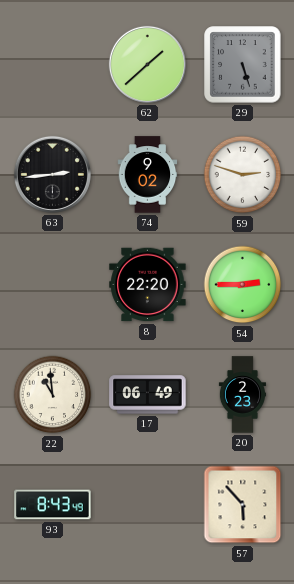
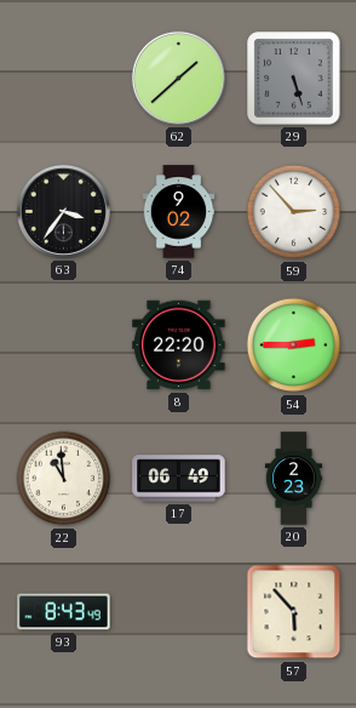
63: 2:44 -> 3:36 (63, 211)
59: 2:48 -> 2:53 (294, 212)
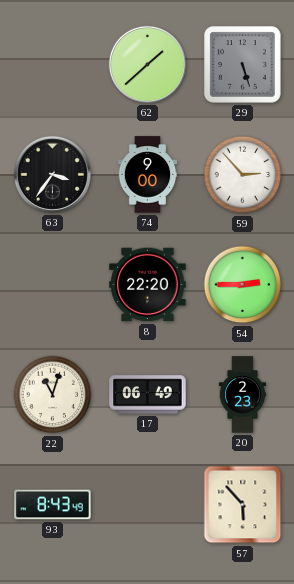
74: 9:02 -> 9:00 (148, 175)
22: 10:59 -> 11:03 (53, 395)
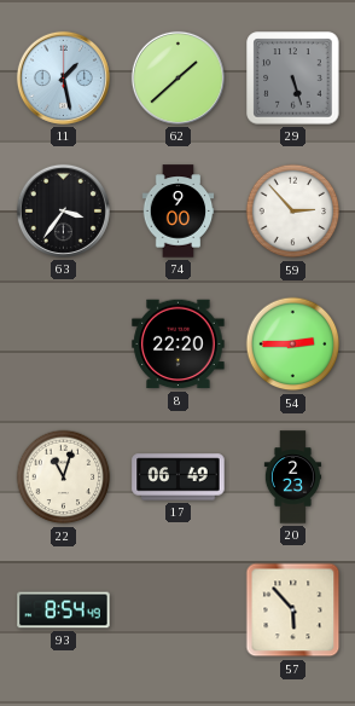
11: none -> 1:28 (63, 77)
93: 8:43 -> 8:54 (64, 610)
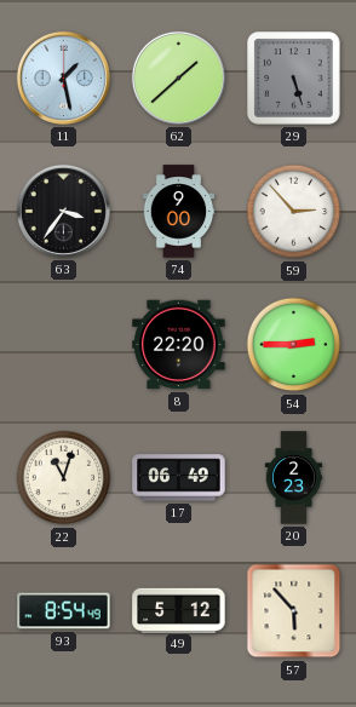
49: none -> 5:12 (179, 610)
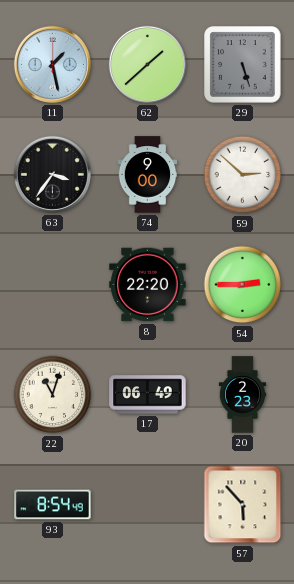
59: 2:53 -> 2:52 (243, 175)
49: 5:12 -> none (179, 610)
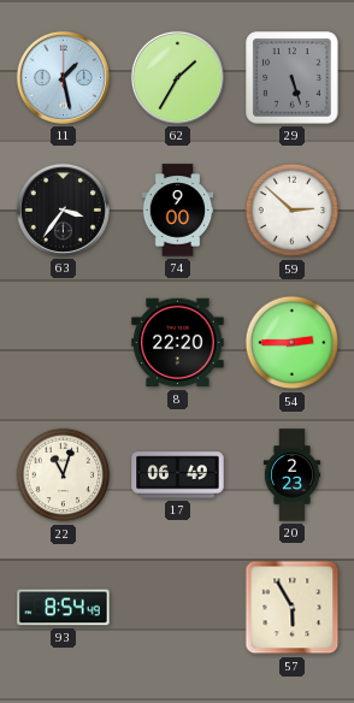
62: 1:38 -> 1:35 (177, 77)
57: 5:53 -> 5:55 (293, 608)
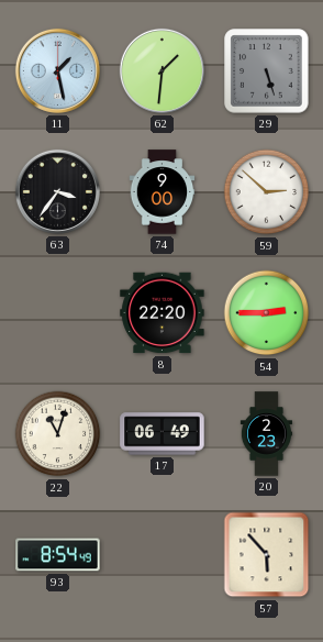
62: 1:35 -> 1:31 (161, 70)
57: 5:55 -> 5:53 (267, 555)
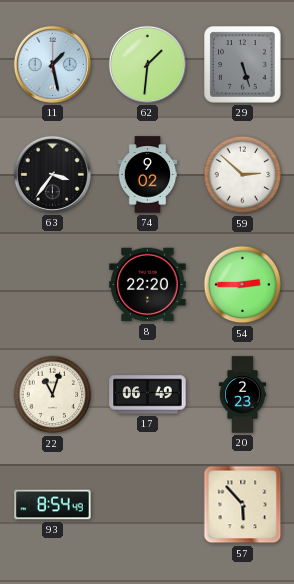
74: 9:00 -> 9:02 (148, 175)
